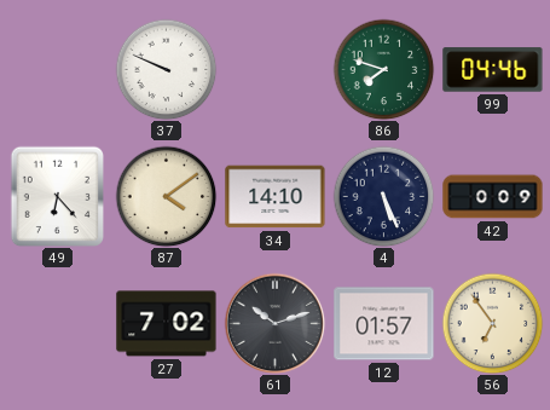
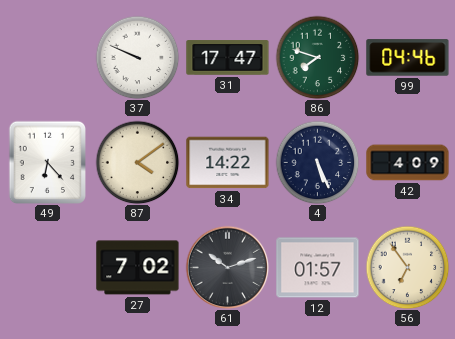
31: none -> 17:47 (228, 58)
34: 14:10 -> 14:22 (228, 163)
42: 0:09 -> 4:09 (408, 163)
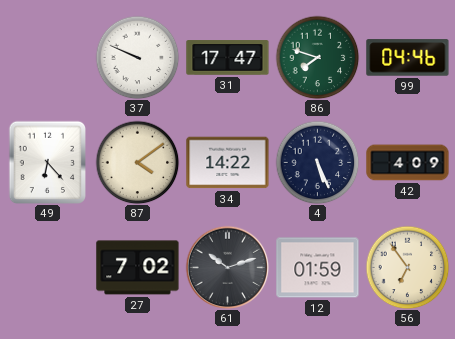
12: 01:57 -> 01:59 (318, 268)
